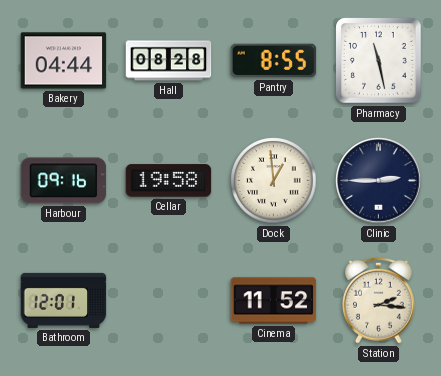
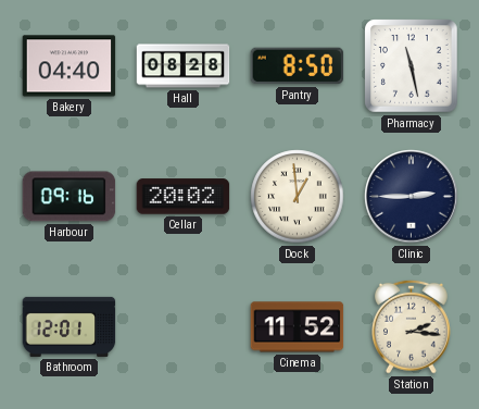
Bakery: 04:44 -> 04:40 (70, 66)
Pantry: 8:55 -> 8:50 (298, 66)
Cellar: 19:58 -> 20:02 (184, 197)
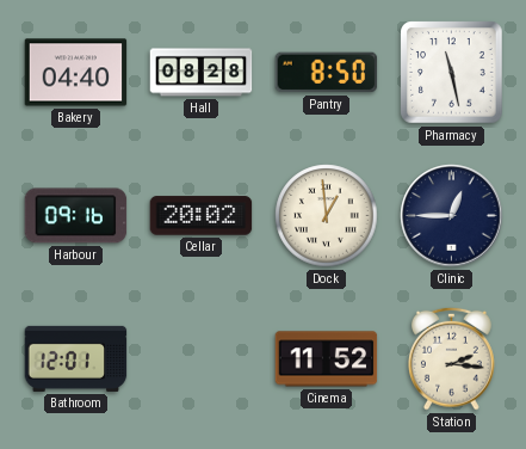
Clinic: 2:45 -> 12:45 (452, 216)
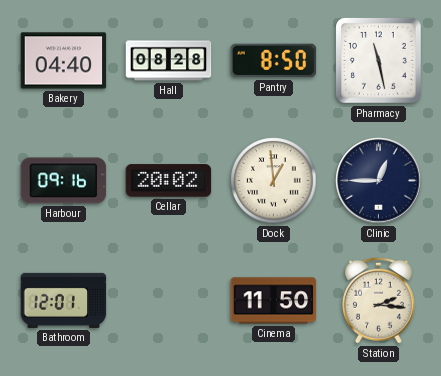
Cinema: 11:52 -> 11:50 (274, 301)
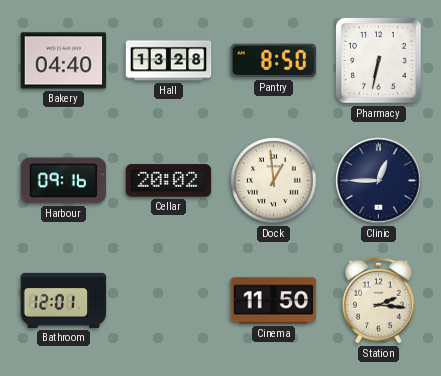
Hall: 08:28 -> 13:28 (169, 61)
Pharmacy: 11:28 -> 6:32 (379, 61)
